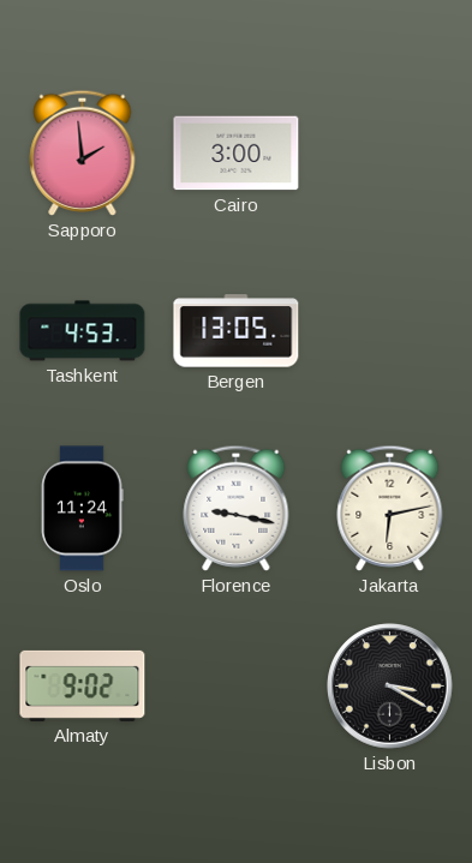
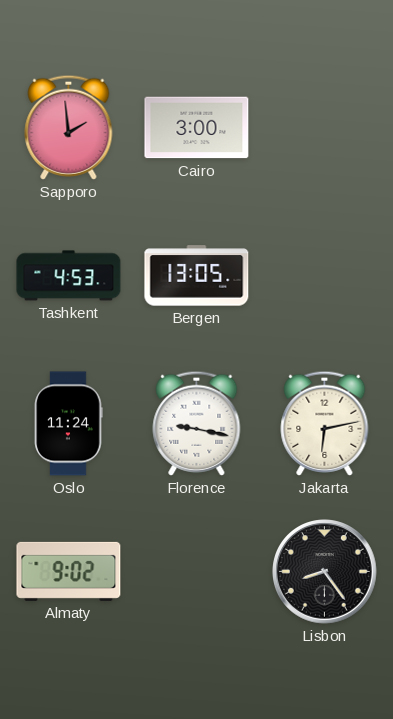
Lisbon: 3:20 -> 8:24 (325, 572)
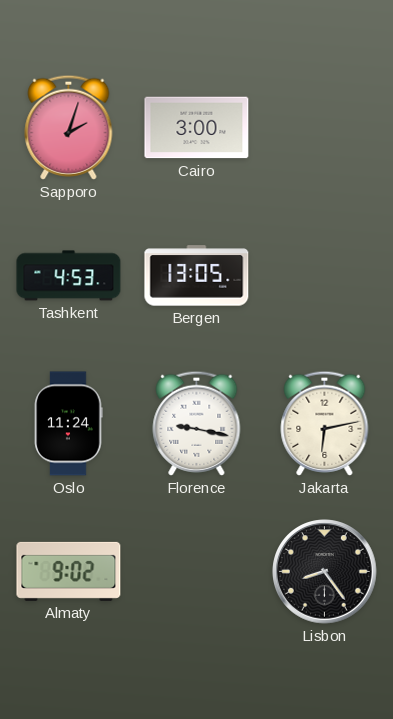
Sapporo: 1:59 -> 2:03 (69, 127)
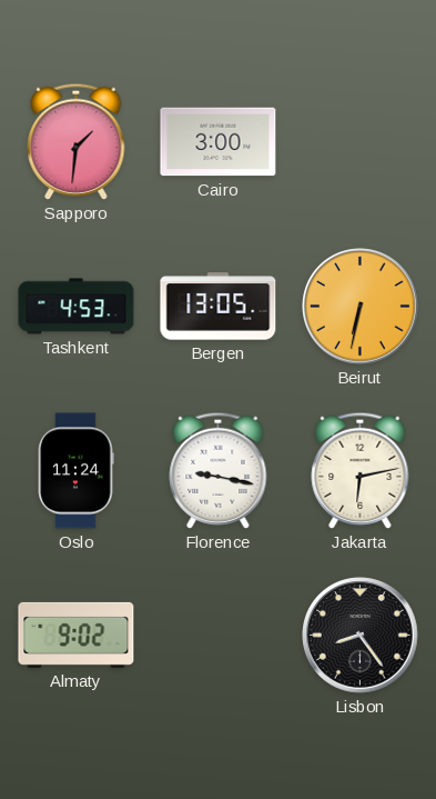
Sapporo: 2:03 -> 1:31 (77, 141)
Beirut: none -> 6:32 (361, 307)
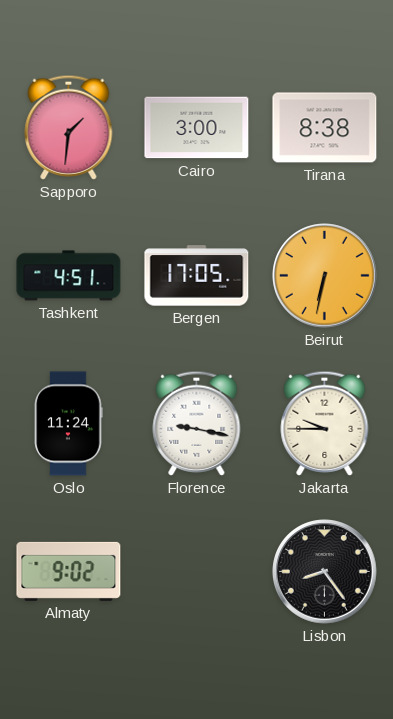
Tirana: none -> 8:38 (325, 128)
Tashkent: 4:53 -> 4:51 (69, 276)
Bergen: 13:05 -> 17:05 (197, 276)
Jakarta: 6:13 -> 9:45 (325, 423)
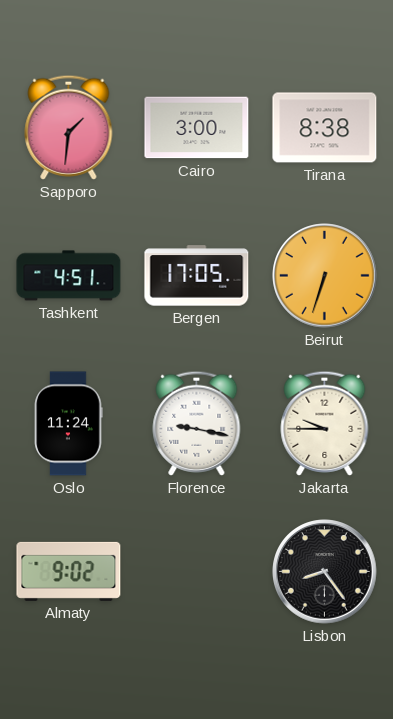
Beirut: 6:32 -> 6:33 (325, 276)
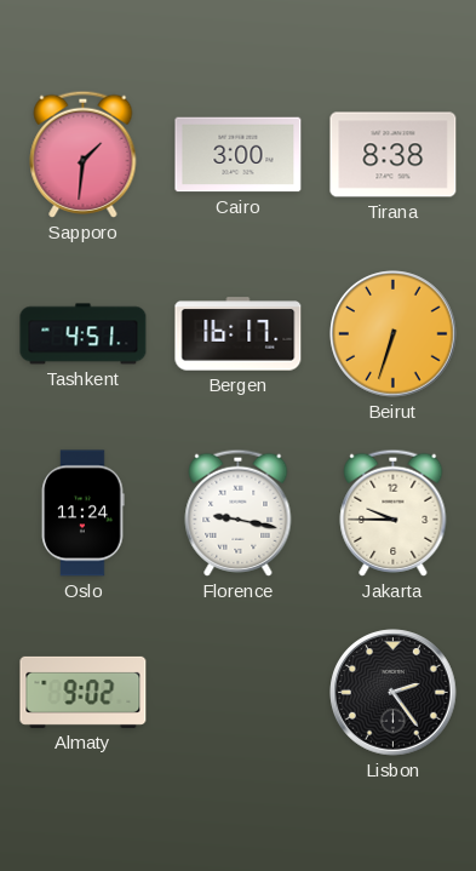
Bergen: 17:05 -> 16:17 (239, 334)
Lisbon: 8:24 -> 2:24 (394, 693)
